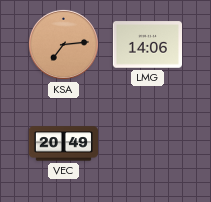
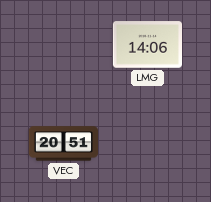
KSA: 7:14 -> none (63, 44)
VEC: 20:49 -> 20:51 (63, 144)
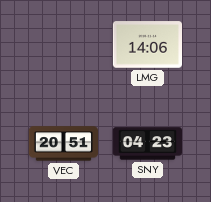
SNY: none -> 04:23 (147, 144)
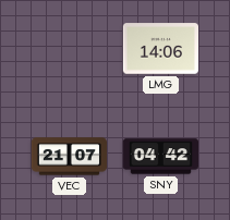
VEC: 20:51 -> 21:07 (69, 157)
SNY: 04:23 -> 04:42 (160, 157)
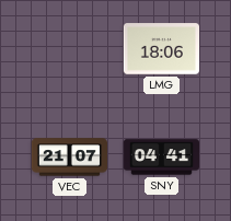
LMG: 14:06 -> 18:06 (161, 49)
SNY: 04:42 -> 04:41 (161, 158)
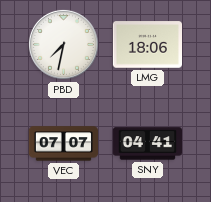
PBD: none -> 7:32 (63, 44)
VEC: 21:07 -> 07:07 (63, 144)
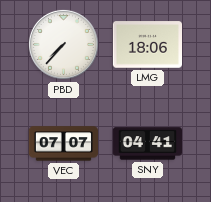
PBD: 7:32 -> 7:37 (63, 44)
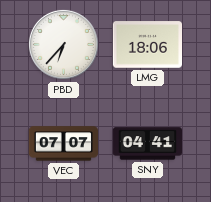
PBD: 7:37 -> 6:37 (63, 44)
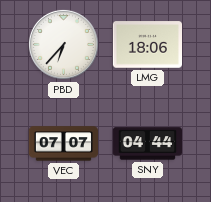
SNY: 04:41 -> 04:44 (147, 144)
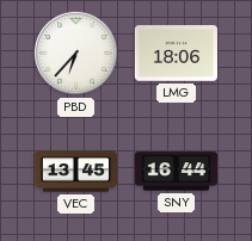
VEC: 07:07 -> 13:45 (75, 172)
SNY: 04:44 -> 16:44 (176, 172)
